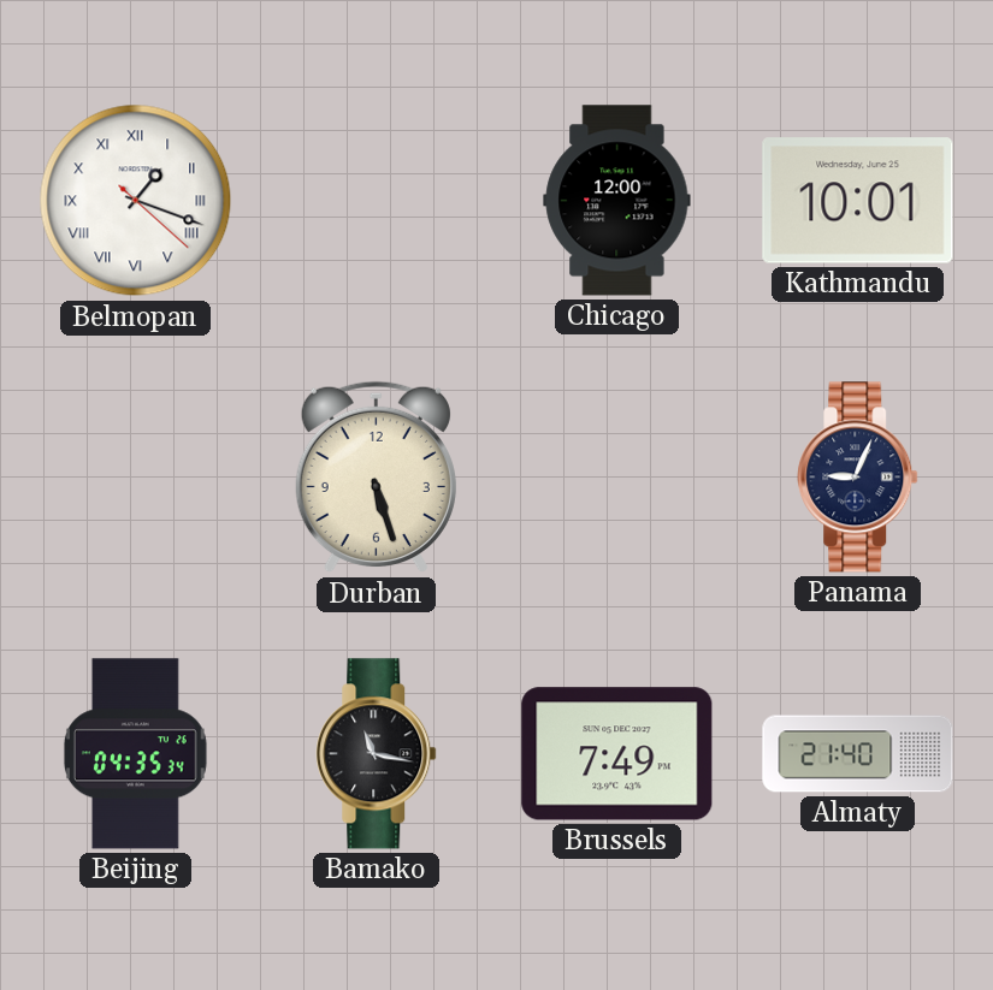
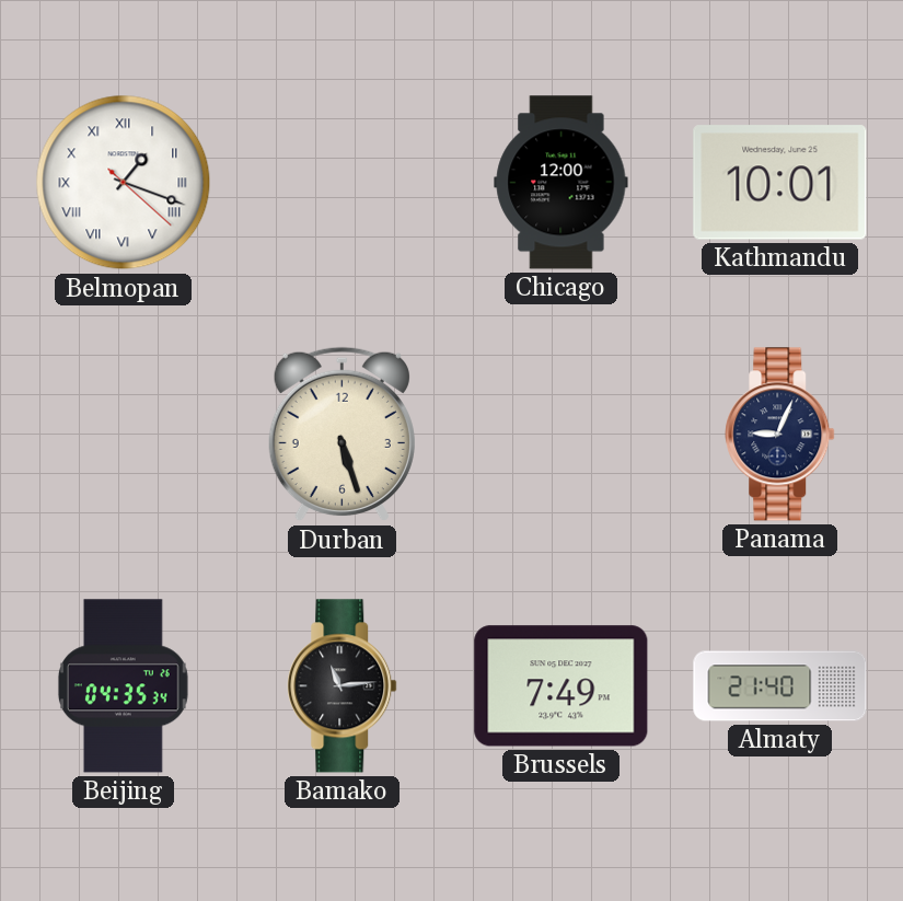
Bamako: 11:17 -> 11:14 (343, 686)
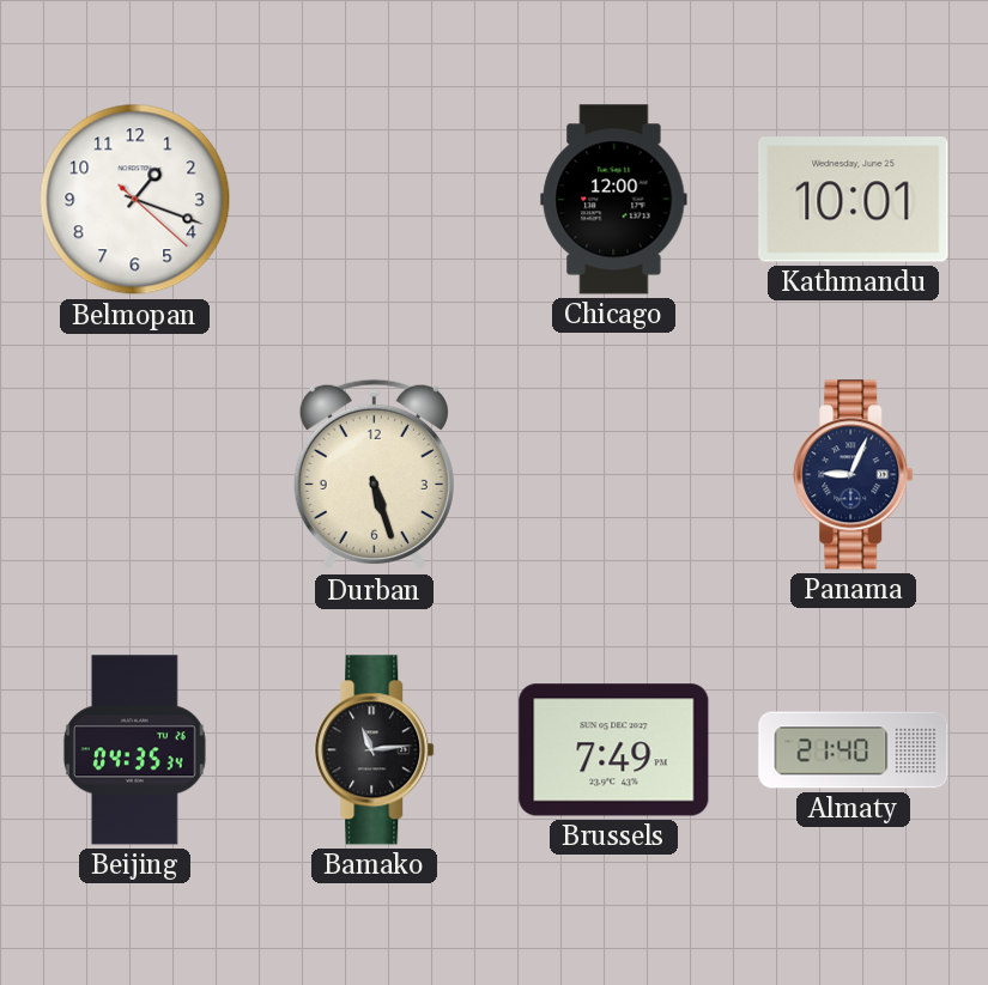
Belmopan numerals: Roman -> Arabic (135, 200)
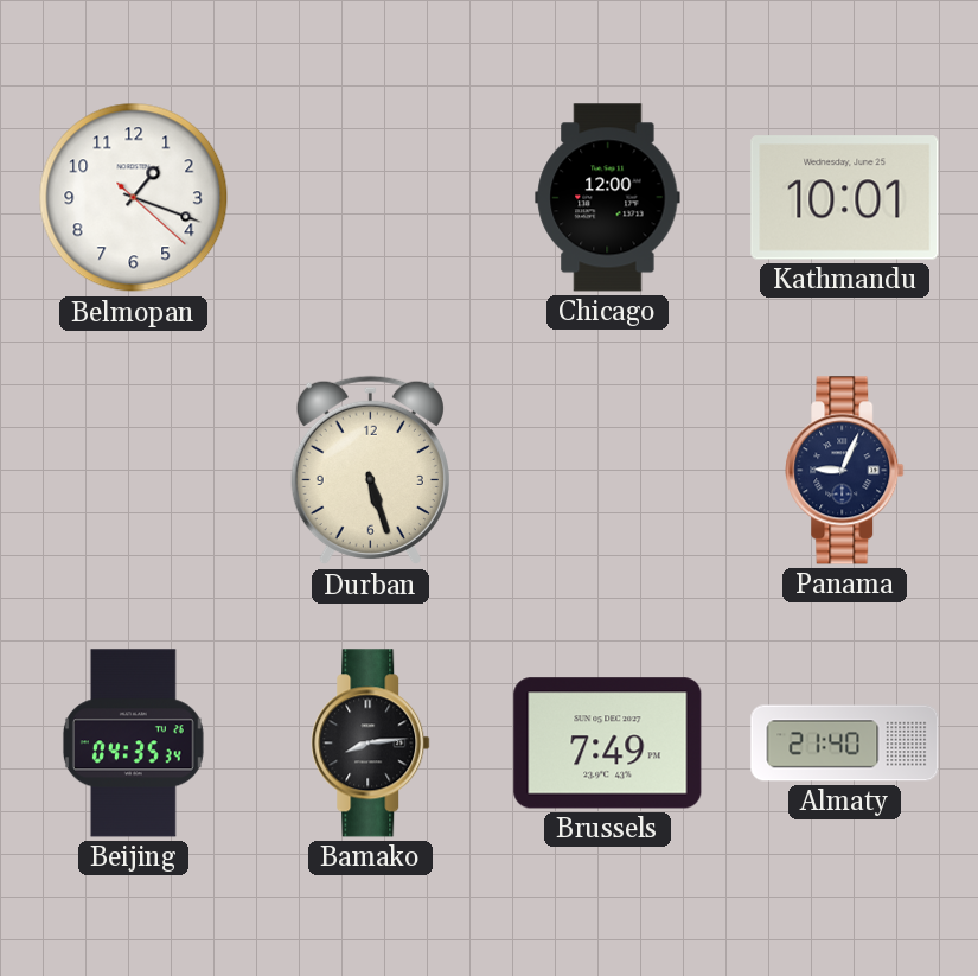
Bamako: 11:14 -> 8:14 (371, 744)
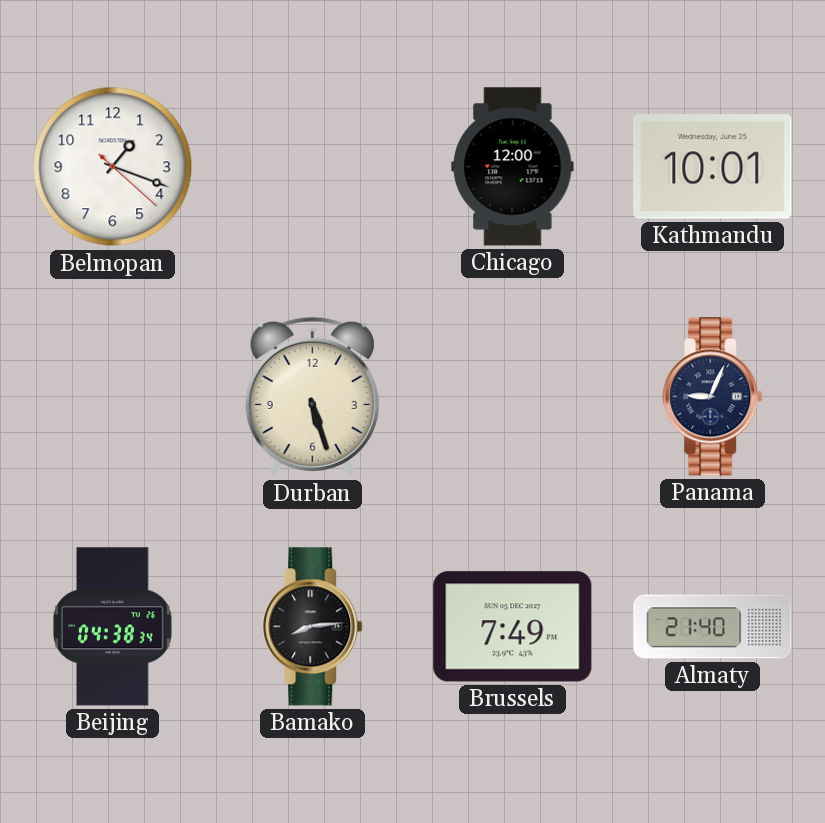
Beijing: 04:35 -> 04:38 (112, 627)
